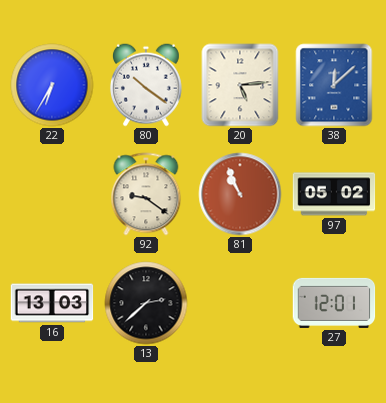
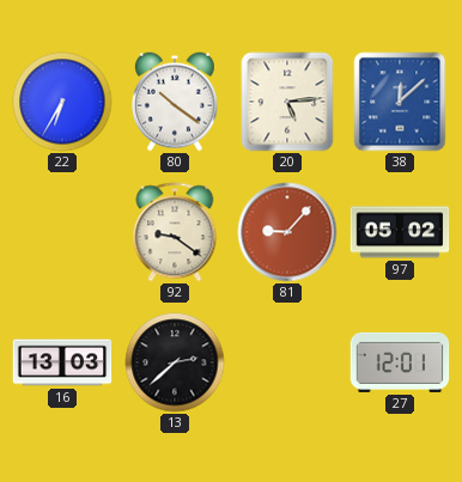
81: 10:56 -> 9:07 (287, 232)
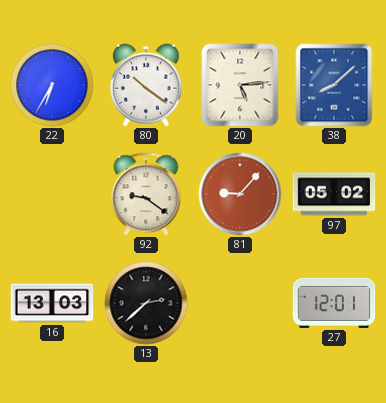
38: 12:08 -> 8:08 (334, 85)
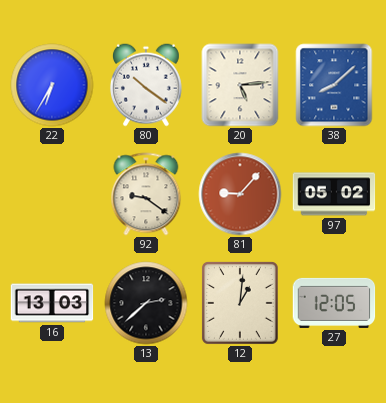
12: none -> 1:01 (240, 304)
27: 12:01 -> 12:05 (334, 303)
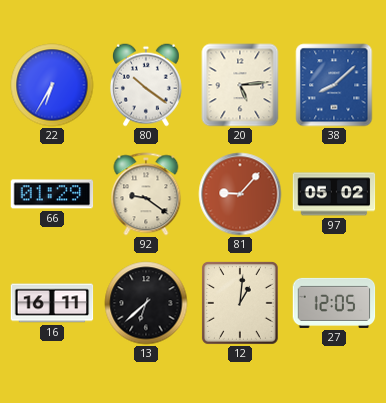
66: none -> 01:29 (52, 194)
16: 13:03 -> 16:11 (52, 303)
13: 2:38 -> 6:38 (146, 303)
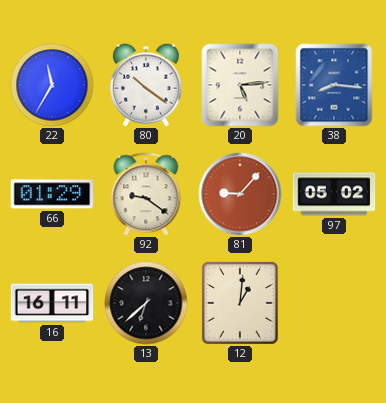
22: 6:35 -> 11:35 (52, 85)
38: 8:08 -> 8:16 (334, 85)
27: 12:05 -> none (334, 303)
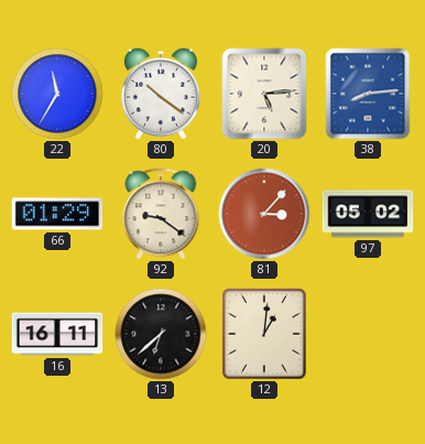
38: 8:16 -> 8:14 (368, 94)
81: 9:07 -> 3:07 (264, 214)
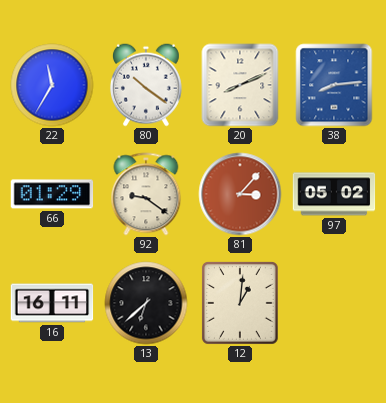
20: 5:14 -> 8:11 (240, 85)
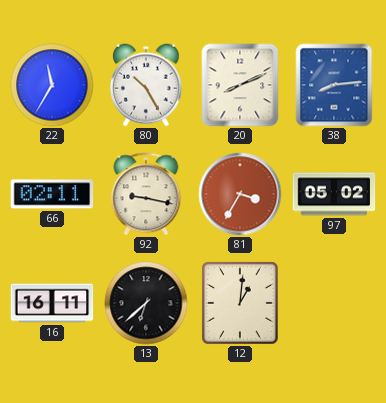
80: 10:21 -> 10:25 (146, 85)
66: 01:29 -> 02:11 (52, 194)
92: 9:21 -> 9:17 (146, 194)
81: 3:07 -> 3:35 (240, 194)
